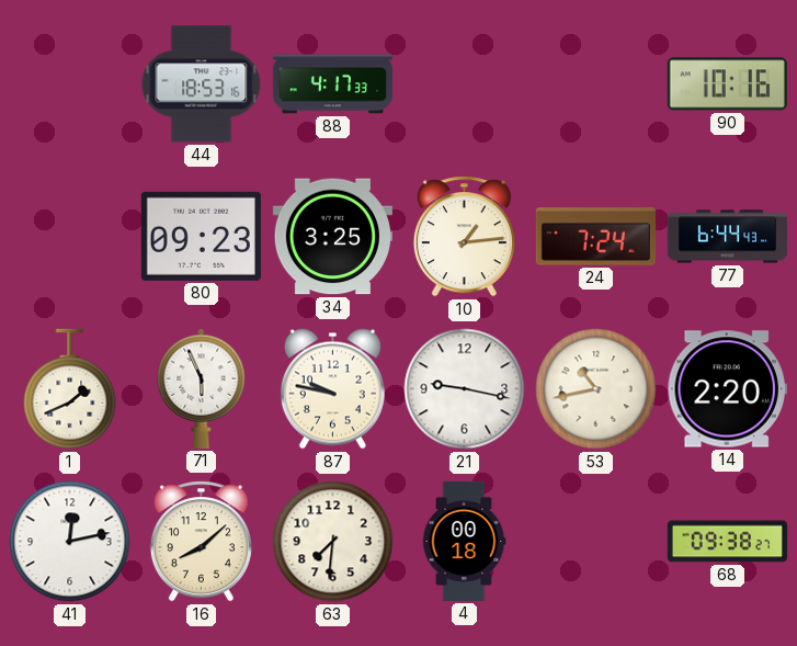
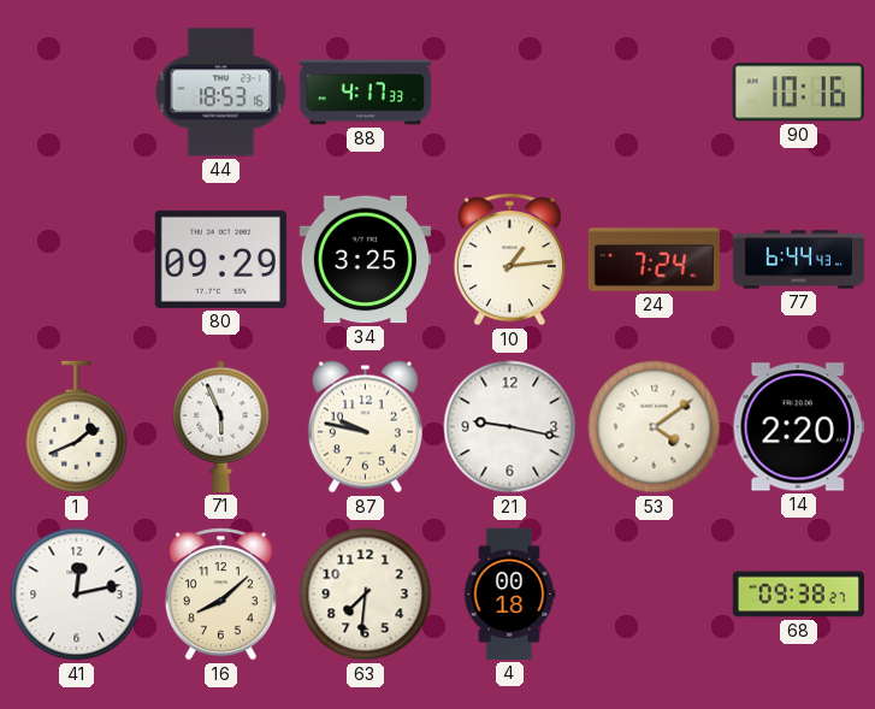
80: 09:23 -> 09:29 (220, 259)
53: 10:43 -> 4:09 (655, 427)
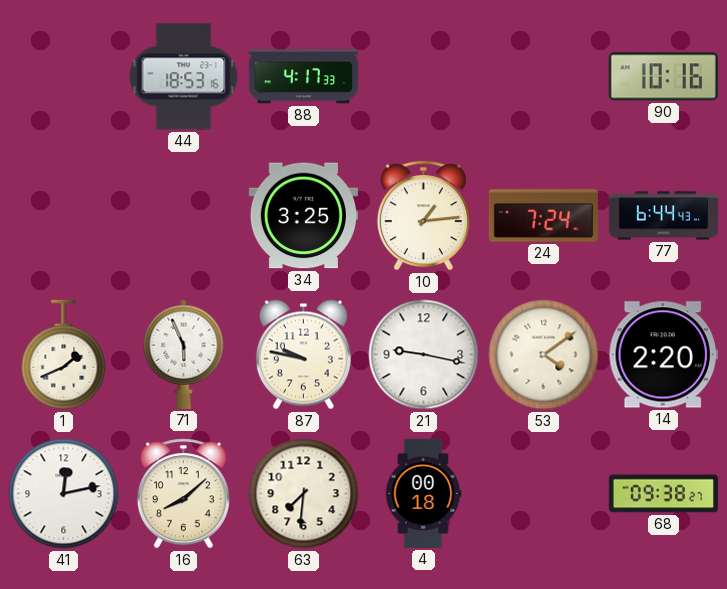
80: 09:29 -> none (220, 259)
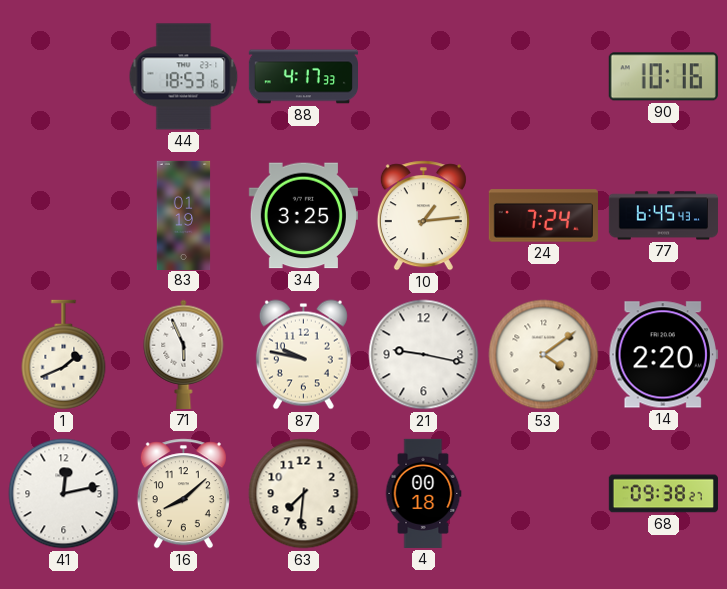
83: none -> 01:19 (184, 215)
77: 6:44 -> 6:45 (663, 216)
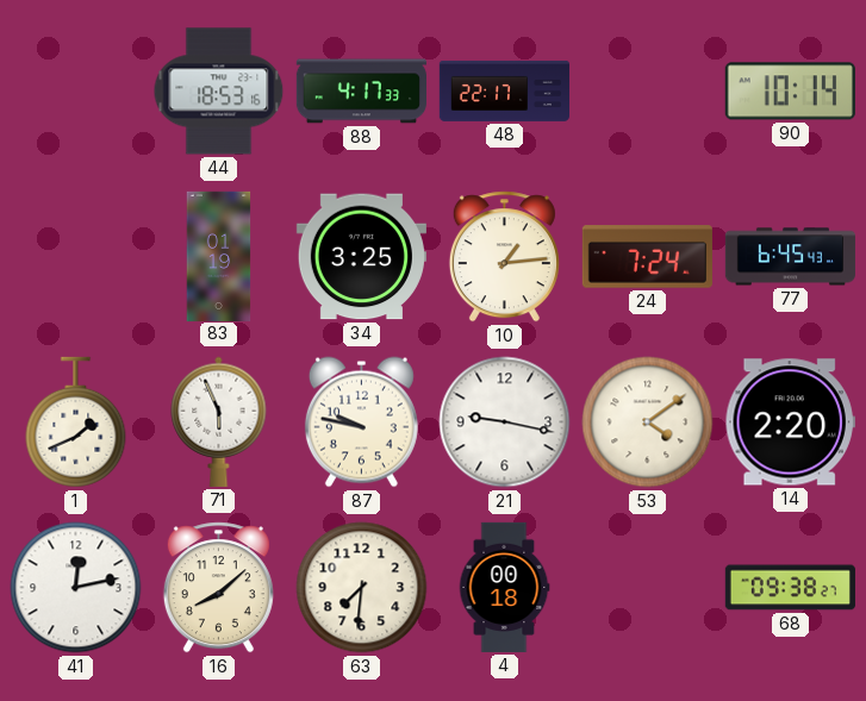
48: none -> 22:17 (504, 90)
90: 10:16 -> 10:14 (790, 92)
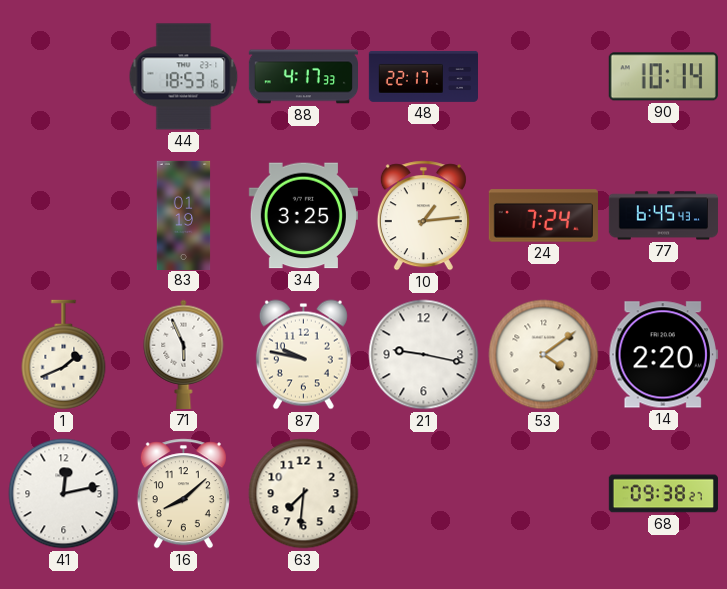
4: 00:18 -> none (504, 587)
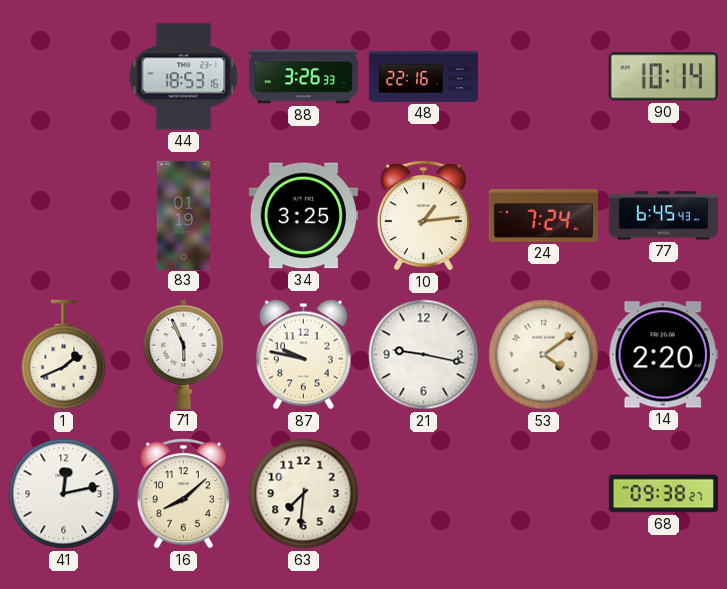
88: 4:17 -> 3:26 (303, 77)
48: 22:17 -> 22:16 (423, 76)
